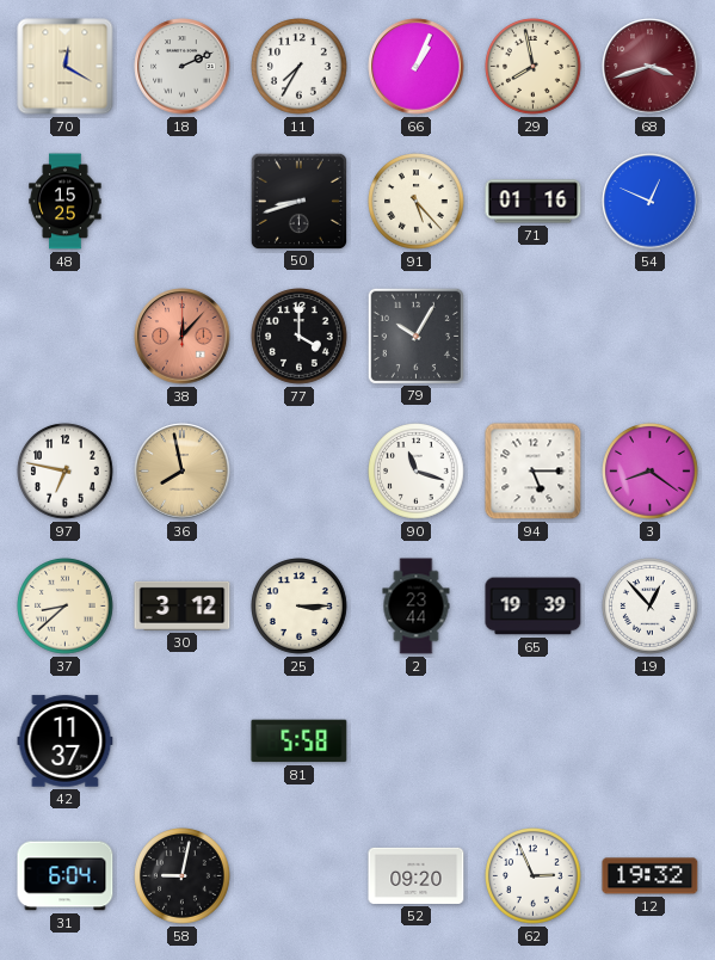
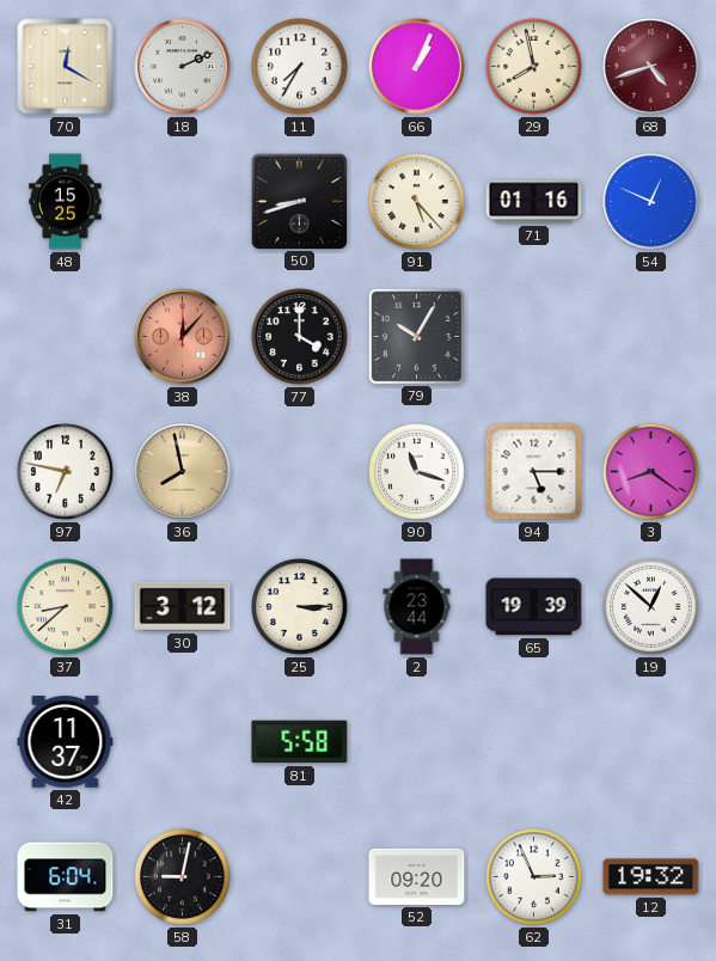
68: 3:42 -> 4:42 (651, 67)
19: 12:53 -> 12:52 (651, 607)
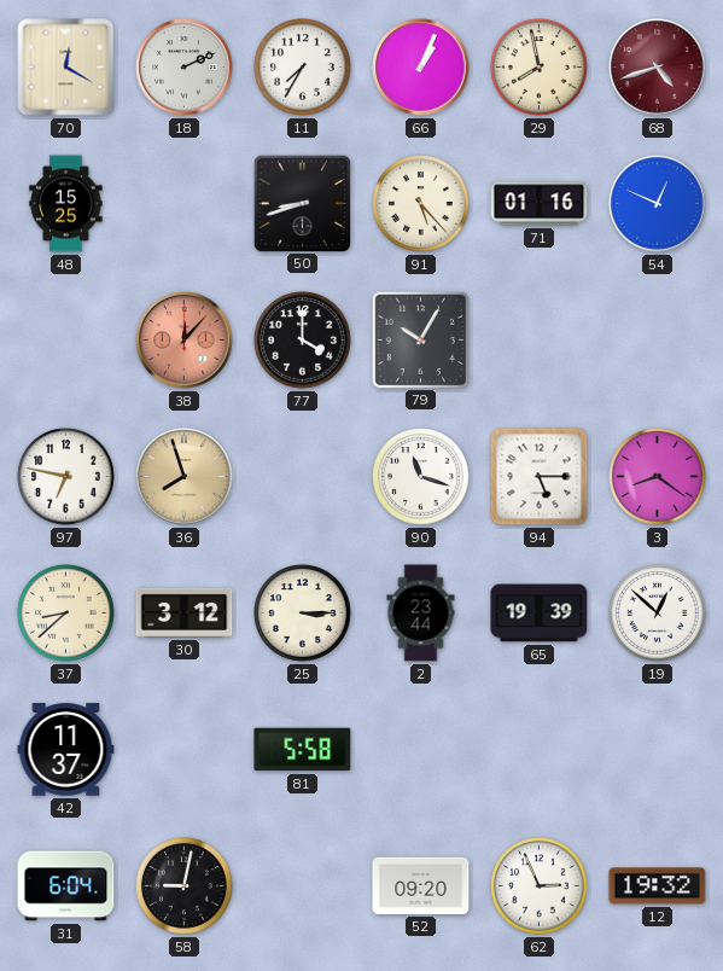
36: 7:58 -> 7:57 (185, 477)
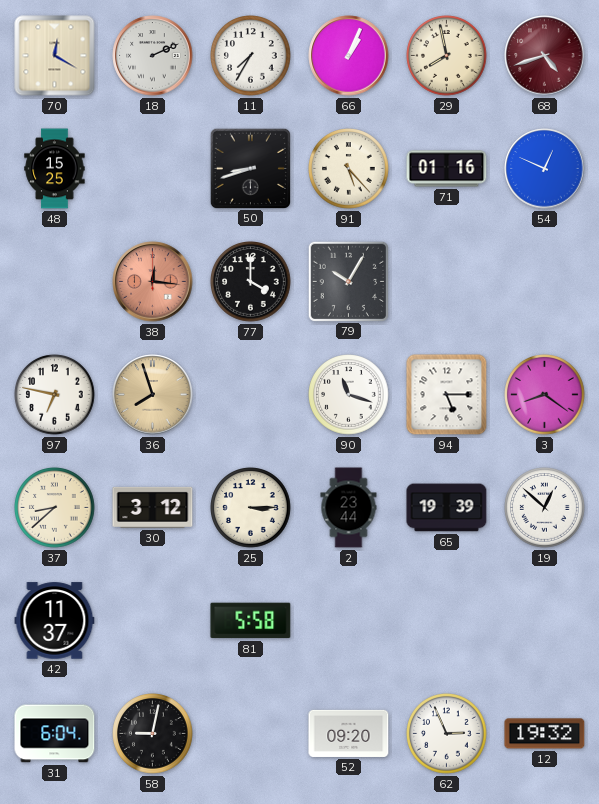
38: 12:07 -> 12:16 (153, 282)
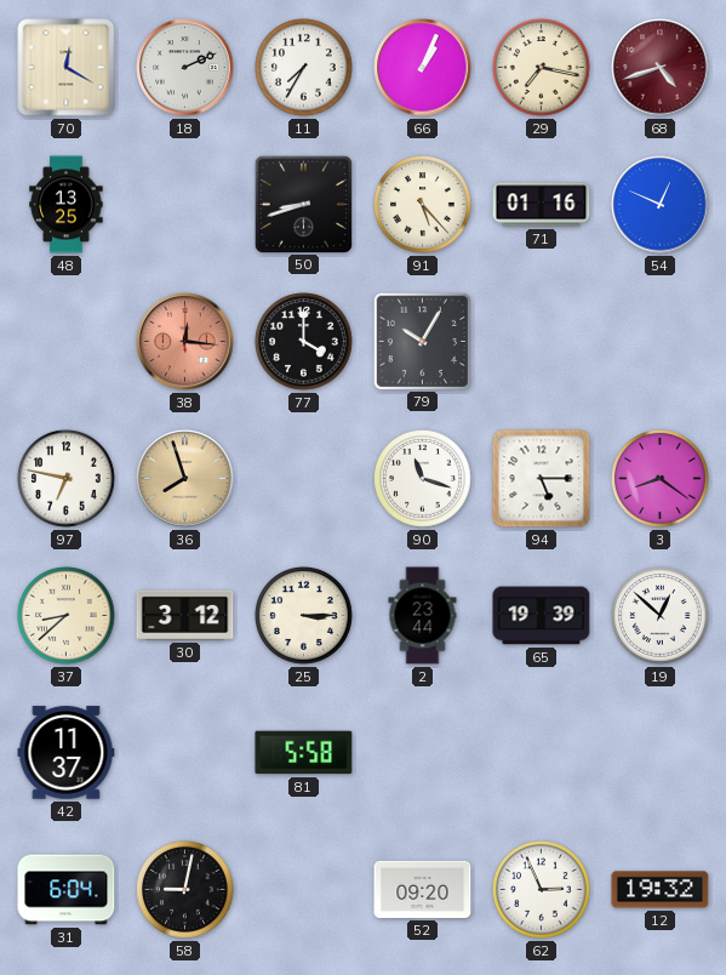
29: 7:58 -> 7:17 (542, 68)
48: 15:25 -> 13:25 (67, 205)
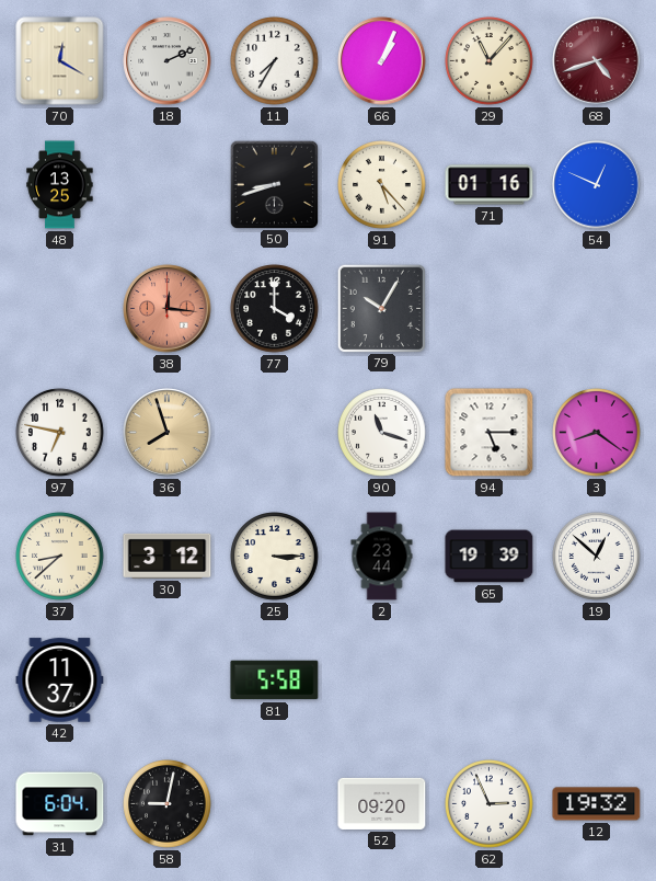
29: 7:17 -> 11:07 (490, 61)
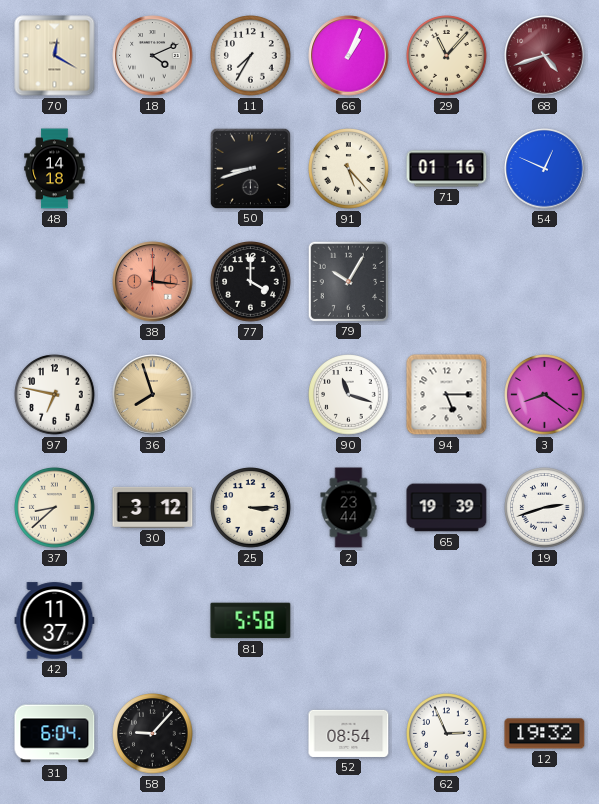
18: 2:11 -> 4:11 (153, 56)
48: 13:25 -> 14:18 (55, 169)
19: 12:52 -> 2:42 (545, 508)
58: 9:02 -> 9:07 (153, 734)
52: 09:20 -> 08:54 (349, 733)
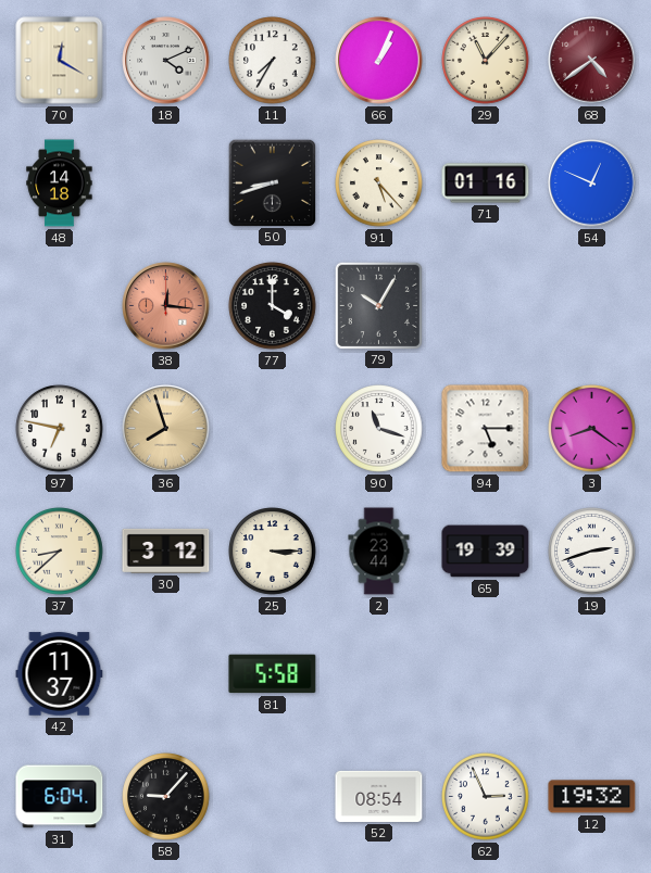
68: 4:42 -> 4:39 (592, 61)
